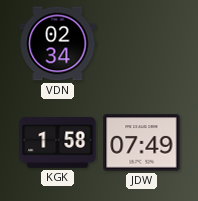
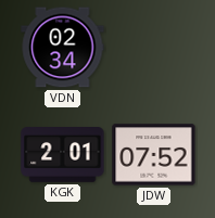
KGK: 1:58 -> 2:01 (63, 155)
JDW: 07:49 -> 07:52 (154, 155)
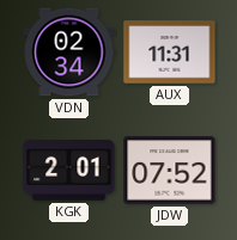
AUX: none -> 11:31 (170, 53)
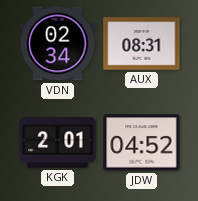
AUX: 11:31 -> 08:31 (142, 44)
JDW: 07:52 -> 04:52 (142, 143)
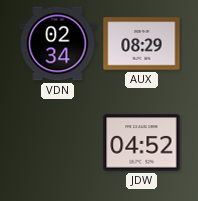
AUX: 08:31 -> 08:29 (142, 44)
KGK: 2:01 -> none (58, 143)
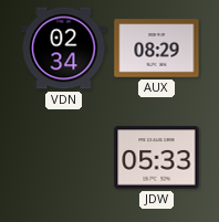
JDW: 04:52 -> 05:33 (157, 158)
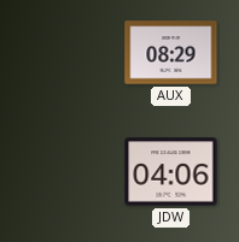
VDN: 02:34 -> none (64, 49)
JDW: 05:33 -> 04:06 (171, 172)
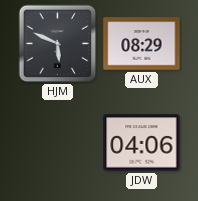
HJM: none -> 5:49 (58, 44)
